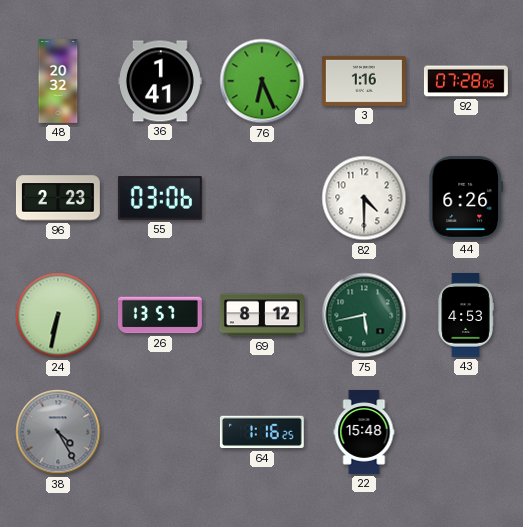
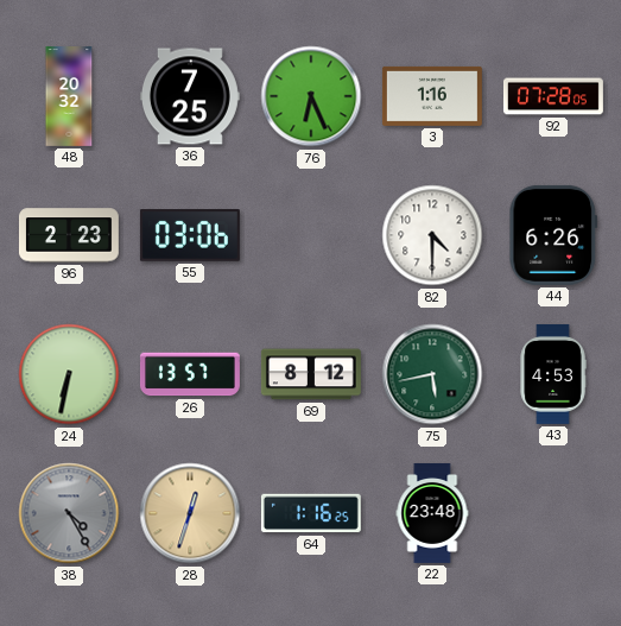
36: 1:41 -> 7:25 (190, 96)
28: none -> 12:33 (190, 513)
22: 15:48 -> 23:48 (432, 513)
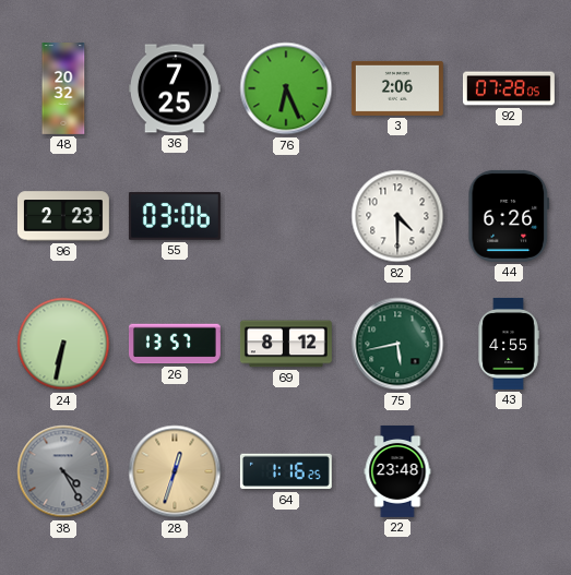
3: 1:16 -> 2:06 (397, 88)
43: 4:53 -> 4:55 (509, 344)
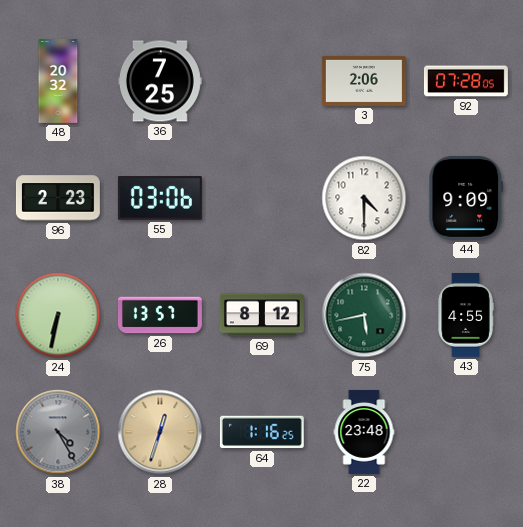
76: 6:26 -> none (286, 88)
44: 6:26 -> 9:09 (466, 198)
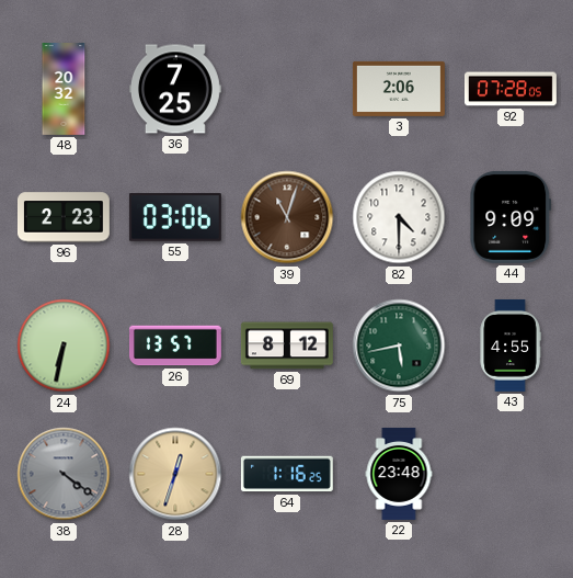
39: none -> 11:03 (287, 217)
38: 4:25 -> 4:21 (64, 474)
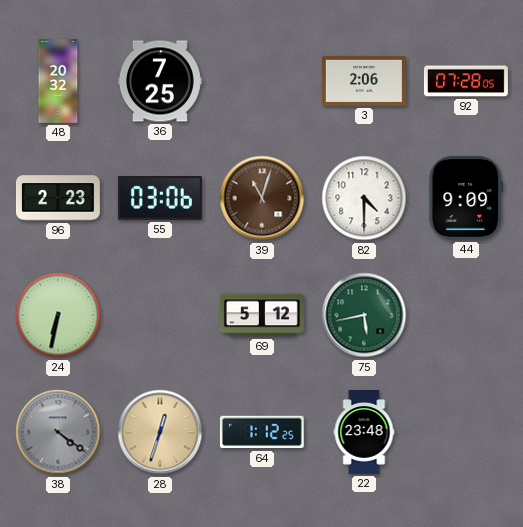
26: 13:57 -> none (175, 345)
69: 8:12 -> 5:12 (262, 315)
43: 4:55 -> none (511, 345)
64: 1:16 -> 1:12 (262, 432)
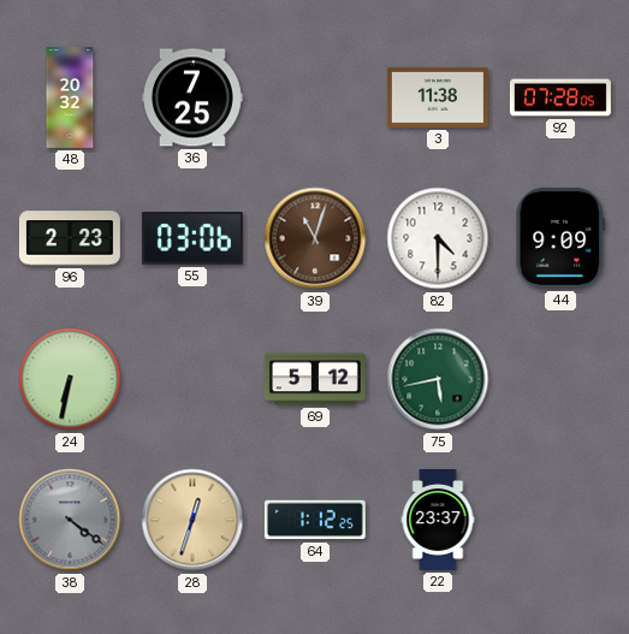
3: 2:06 -> 11:38 (438, 97)
22: 23:48 -> 23:37 (438, 520)
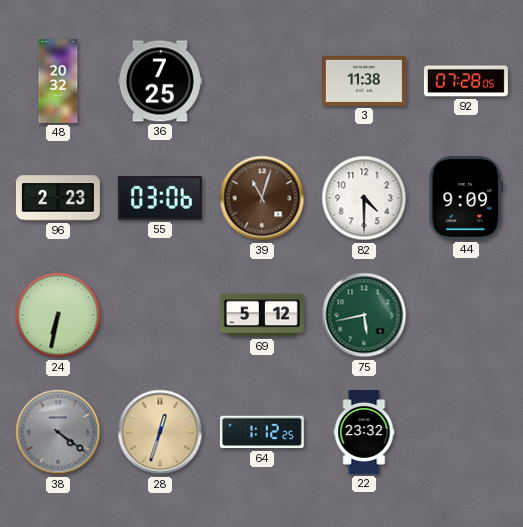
22: 23:37 -> 23:32 (364, 432)
